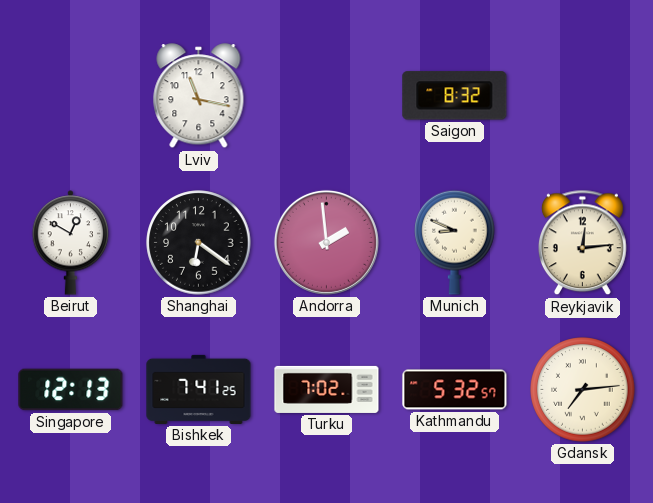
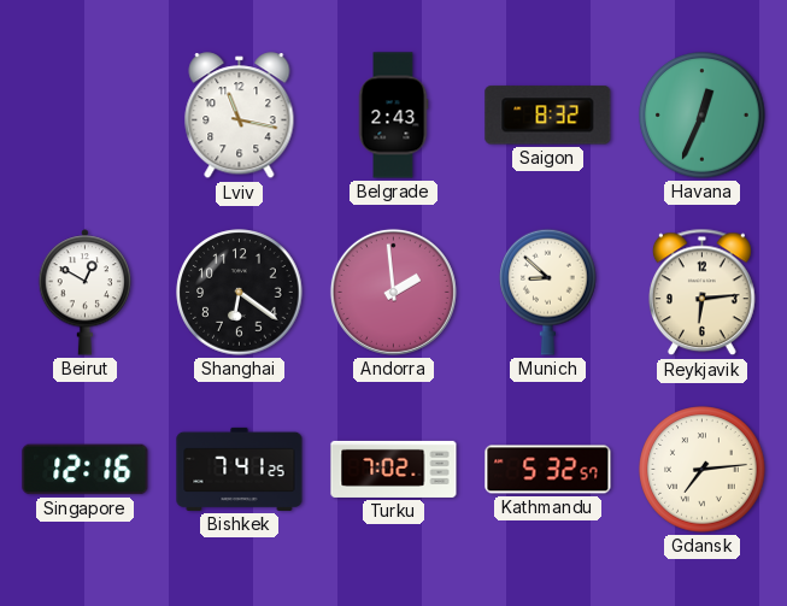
Belgrade: none -> 2:43 (393, 116)
Havana: none -> 12:34 (703, 116)
Munich: 8:49 -> 8:52 (548, 292)
Reykjavik: 12:14 -> 6:14 (703, 293)
Singapore: 12:13 -> 12:16 (86, 470)
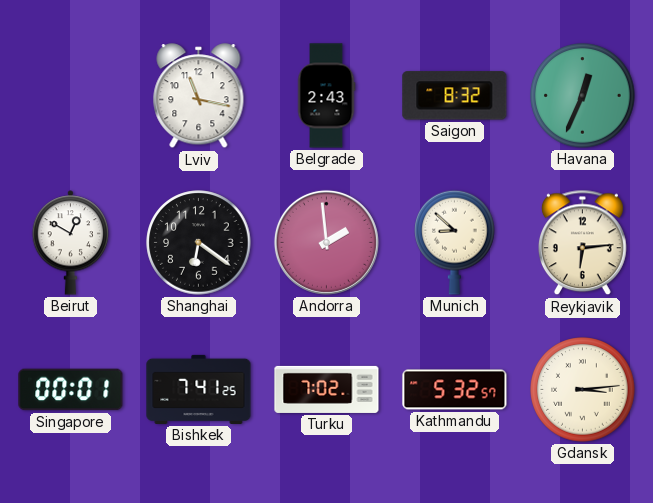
Singapore: 12:16 -> 00:01 (71, 390)
Gdansk: 7:14 -> 3:14 (583, 390)
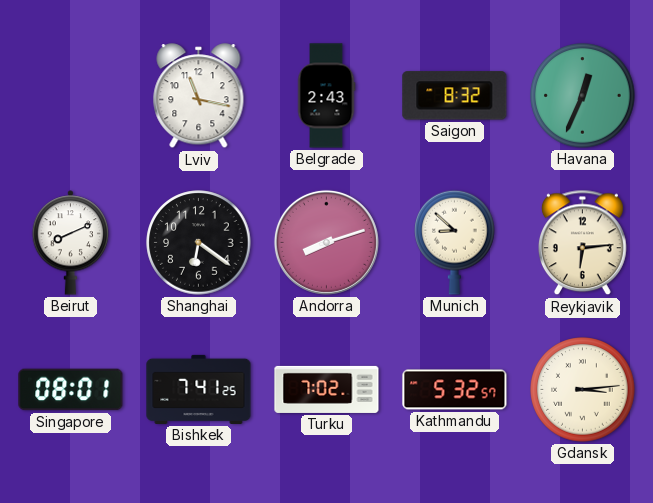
Beirut: 12:50 -> 8:11 (71, 243)
Andorra: 1:59 -> 8:12 (326, 242)
Singapore: 00:01 -> 08:01 (71, 390)
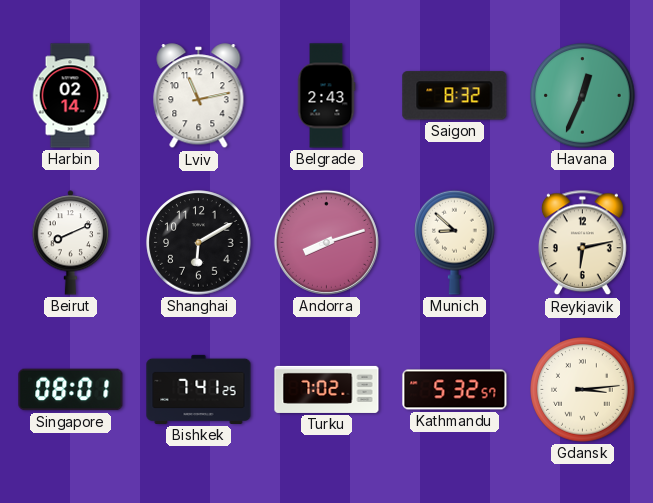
Harbin: none -> 02:14 (70, 96)
Lviv: 11:17 -> 11:13 (199, 96)
Shanghai: 6:21 -> 6:10 (199, 243)
Reykjavik: 6:14 -> 6:13 (583, 243)
